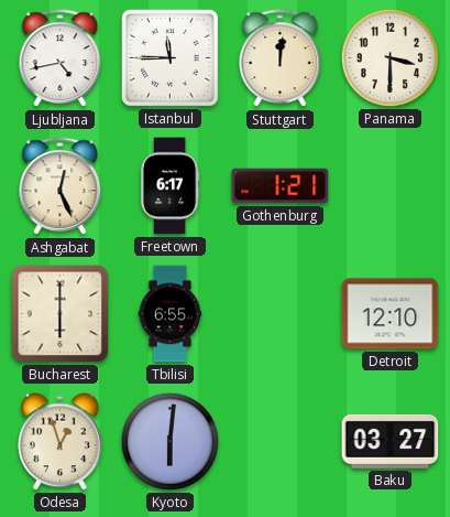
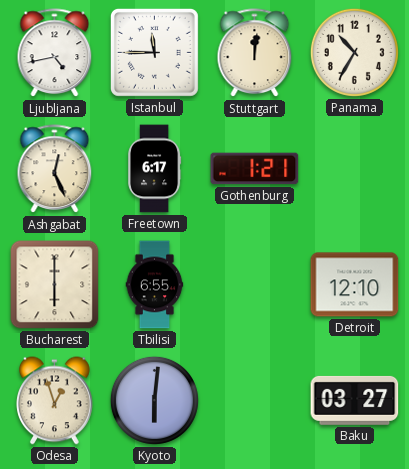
Panama: 3:30 -> 10:35 (354, 52)
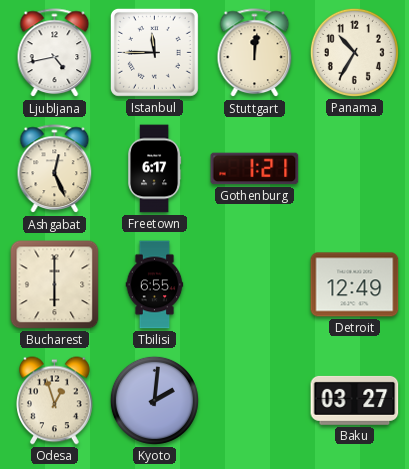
Detroit: 12:10 -> 12:49 (355, 285)
Kyoto: 6:01 -> 2:01 (154, 400)
